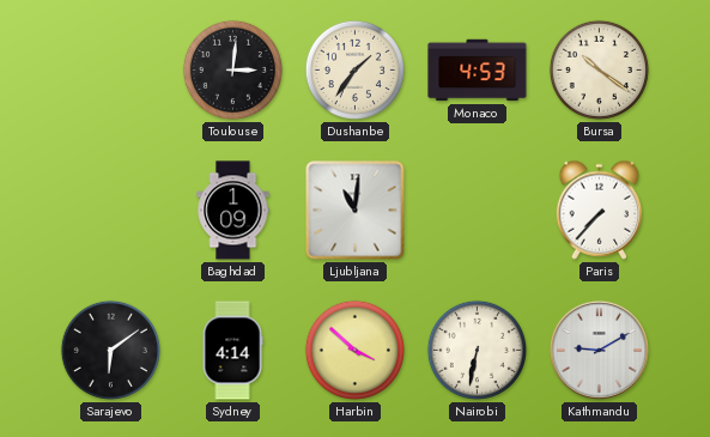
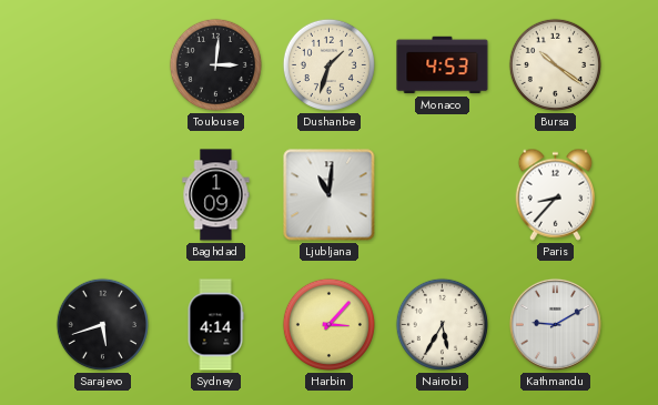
Dushanbe: 1:36 -> 1:33 (328, 64)
Paris: 7:37 -> 8:37 (556, 194)
Sarajevo: 6:09 -> 5:42 (102, 324)
Harbin: 3:52 -> 3:07 (328, 324)
Nairobi: 6:32 -> 5:35 (442, 324)
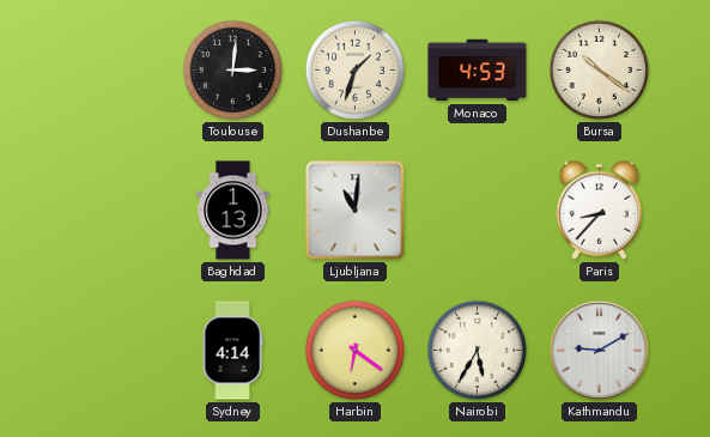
Baghdad: 1:09 -> 1:13 (233, 211)
Sarajevo: 5:42 -> none (102, 324)
Harbin: 3:07 -> 6:21 (354, 350)
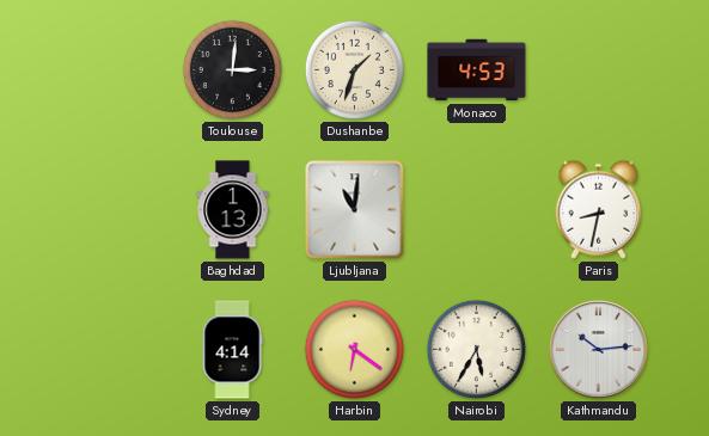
Bursa: 10:21 -> none (599, 69)
Paris: 8:37 -> 8:32 (599, 209)
Kathmandu: 9:10 -> 10:14 (598, 349)
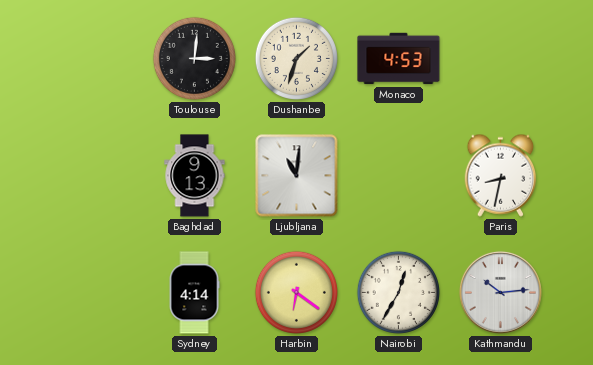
Baghdad: 1:13 -> 9:13 (195, 176)
Nairobi: 5:35 -> 12:35 (398, 292)
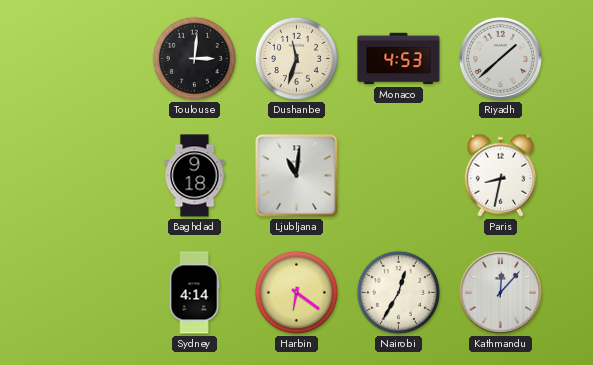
Dushanbe: 1:33 -> 11:33 (296, 58)
Riyadh: none -> 1:38 (500, 58)
Baghdad: 9:13 -> 9:18 (195, 176)
Kathmandu: 10:14 -> 12:07 (500, 292)
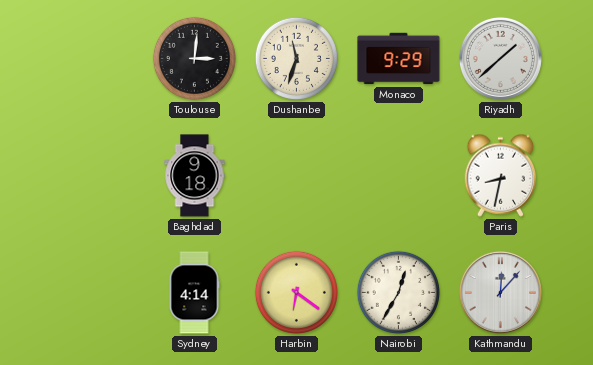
Monaco: 4:53 -> 9:29 (399, 59)
Ljubljana: 11:01 -> none (297, 176)
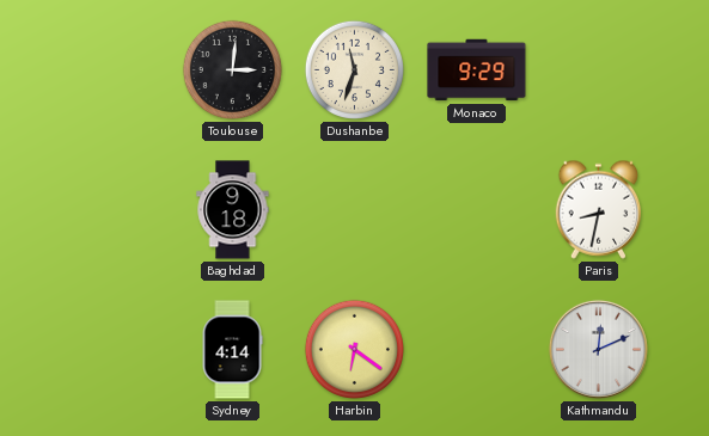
Riyadh: 1:38 -> none (500, 58)
Nairobi: 12:35 -> none (398, 292)
Kathmandu: 12:07 -> 12:11 (598, 349)
